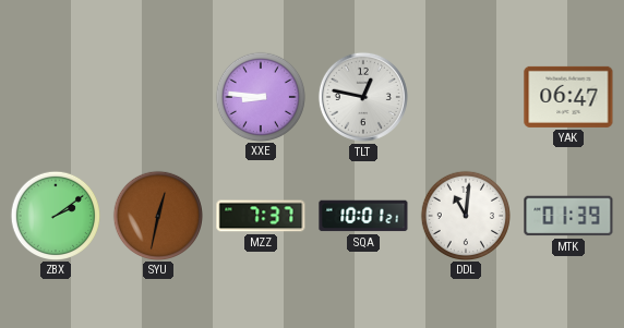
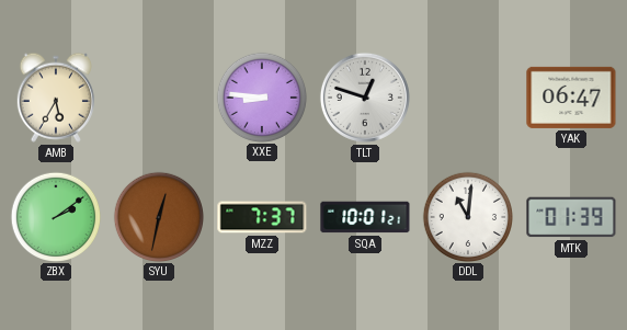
AMB: none -> 5:35 (56, 98)
TLT: 12:47 -> 12:48 (365, 98)
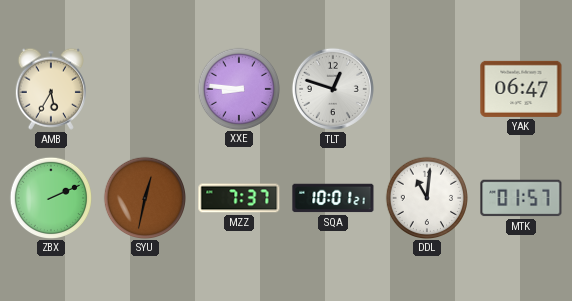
ZBX: 2:09 -> 2:11 (50, 197)
MTK: 01:39 -> 01:57 (521, 198)
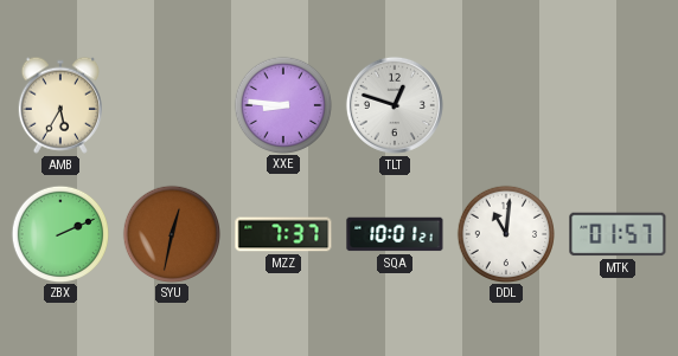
YAK: 06:47 -> none (521, 89)
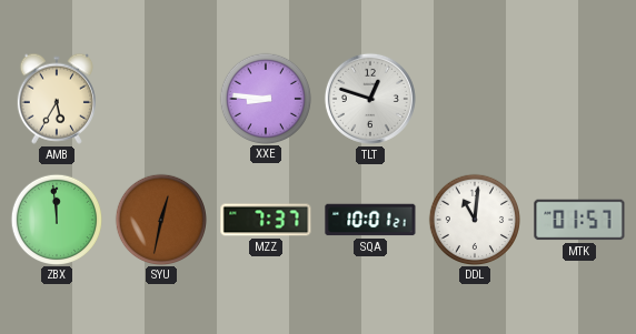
ZBX: 2:11 -> 11:59 (56, 219)
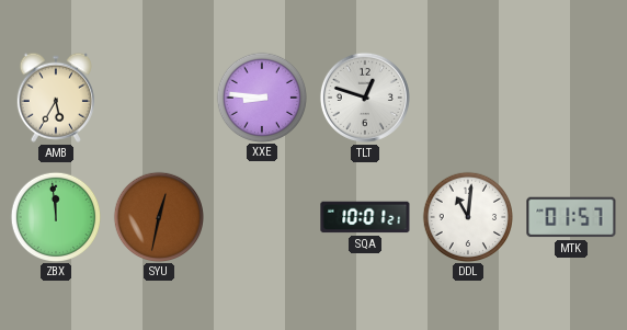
MZZ: 7:37 -> none (266, 220)
